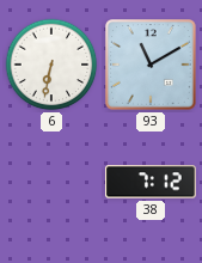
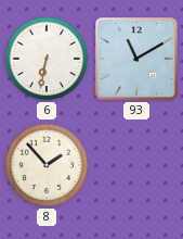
8: none -> 1:53 (47, 165)
38: 7:12 -> none (151, 182)
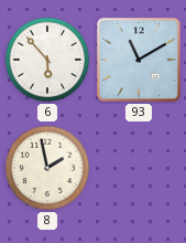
6: 6:32 -> 5:53 (47, 60)
8: 1:53 -> 1:58 (47, 168)
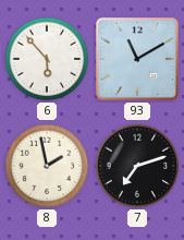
7: none -> 7:12 (137, 166)
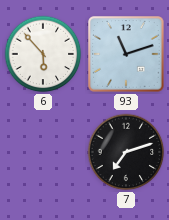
93: 11:10 -> 11:12 (126, 54)
8: 1:58 -> none (47, 166)
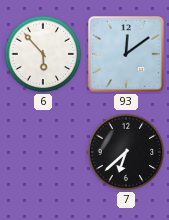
93: 11:12 -> 12:09 (126, 54)
7: 7:12 -> 6:38 (126, 152)
